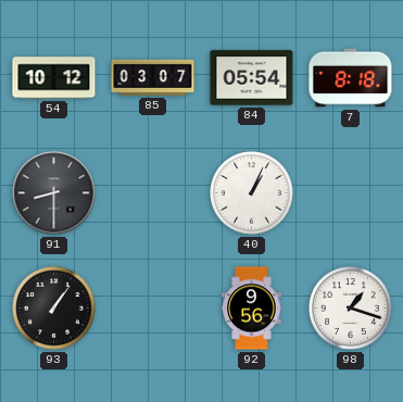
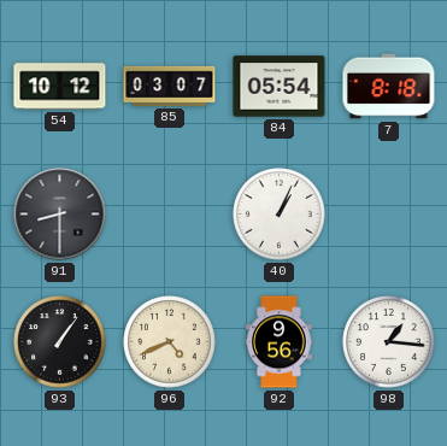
96: none -> 4:41 (170, 342)
98: 1:18 -> 1:16 (389, 342)
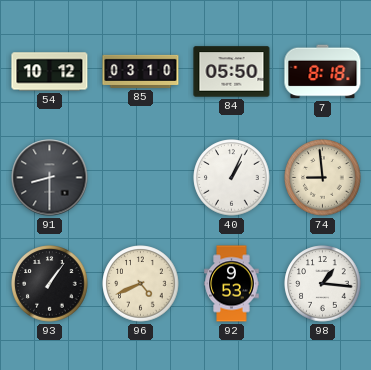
85: 03:07 -> 03:10 (141, 71)
84: 05:54 -> 05:50 (232, 72)
74: none -> 8:59 (323, 178)
92: 9:56 -> 9:53 (232, 284)
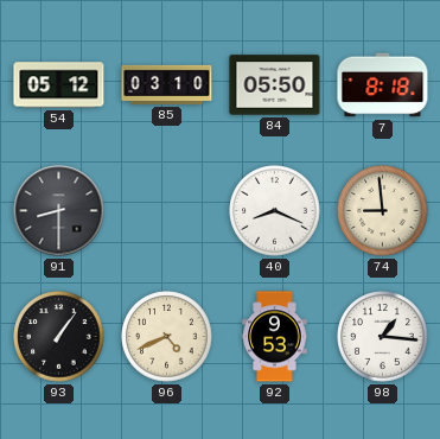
54: 10:12 -> 05:12 (59, 85)
40: 1:04 -> 8:19 (275, 211)
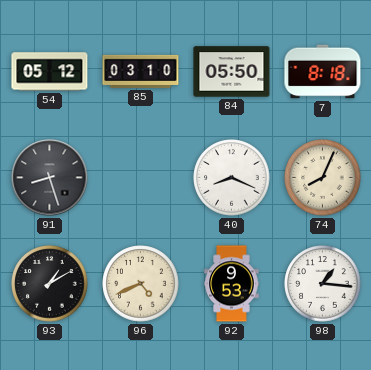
91: 8:30 -> 8:27 (50, 178)
74: 8:59 -> 8:04 (323, 178)
93: 1:06 -> 1:10 (50, 284)
